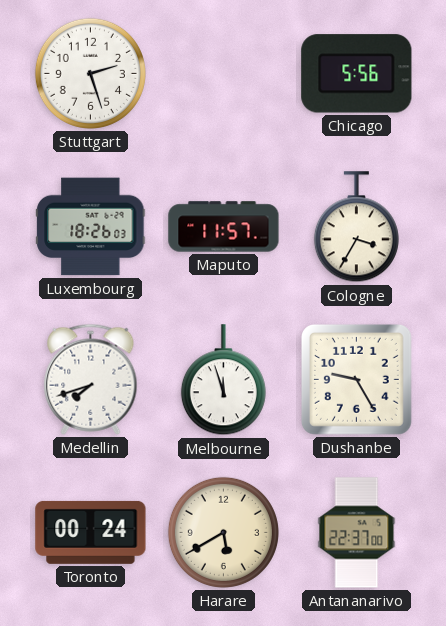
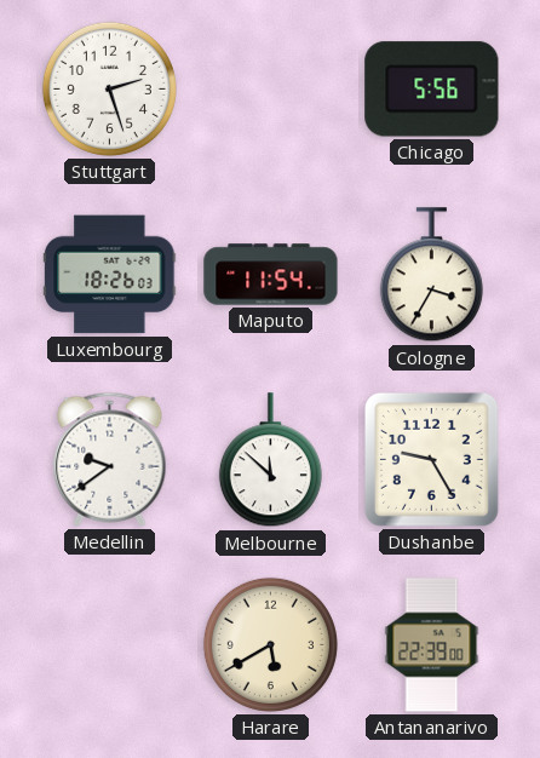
Maputo: 11:57 -> 11:54 (271, 275)
Medellin: 7:42 -> 9:39 (110, 459)
Melbourne: 11:57 -> 11:52 (270, 460)
Toronto: 00:24 -> none (91, 532)
Antananarivo: 22:37 -> 22:39 (432, 645)
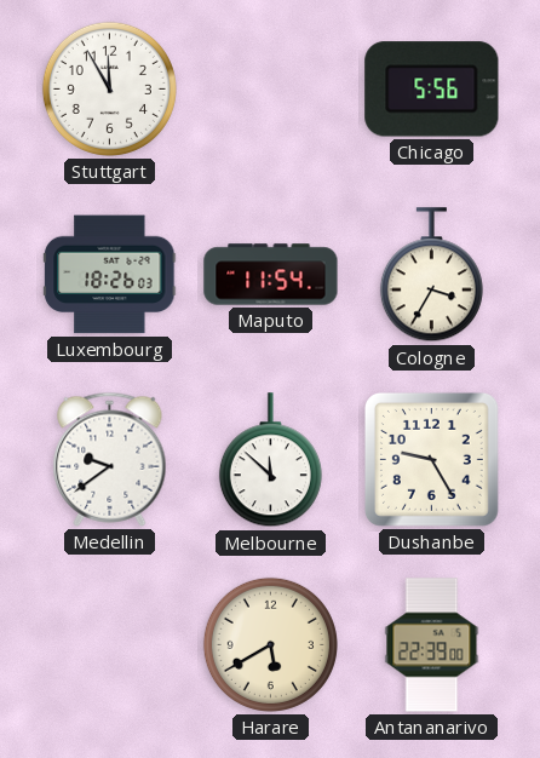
Stuttgart: 2:27 -> 11:55 (109, 88)
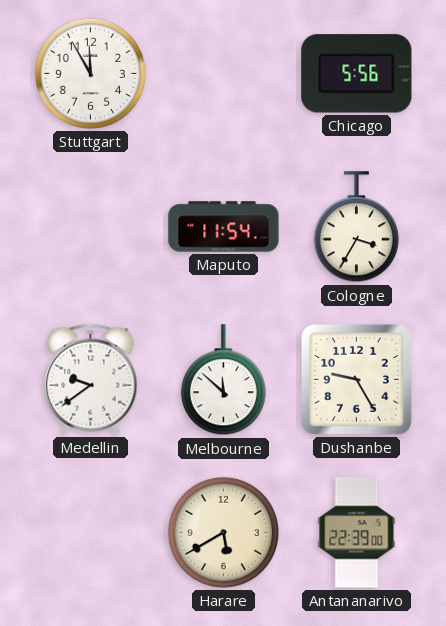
Luxembourg: 18:26 -> none (110, 275)
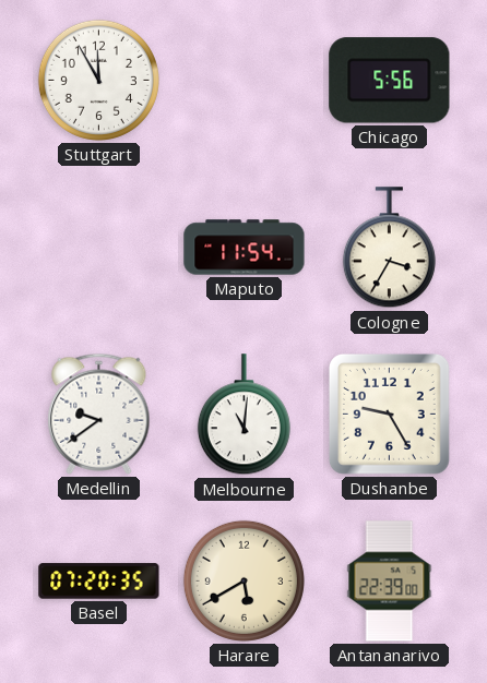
Melbourne: 11:52 -> 11:01 (243, 415)
Basel: none -> 07:20 (99, 582)
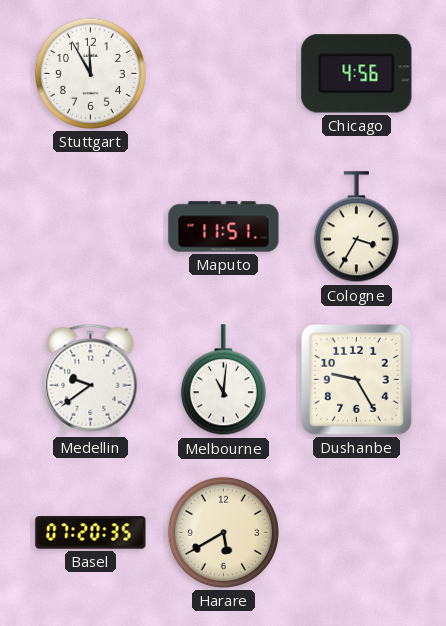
Chicago: 5:56 -> 4:56 (357, 74)
Maputo: 11:54 -> 11:51 (224, 227)
Antananarivo: 22:39 -> none (390, 582)
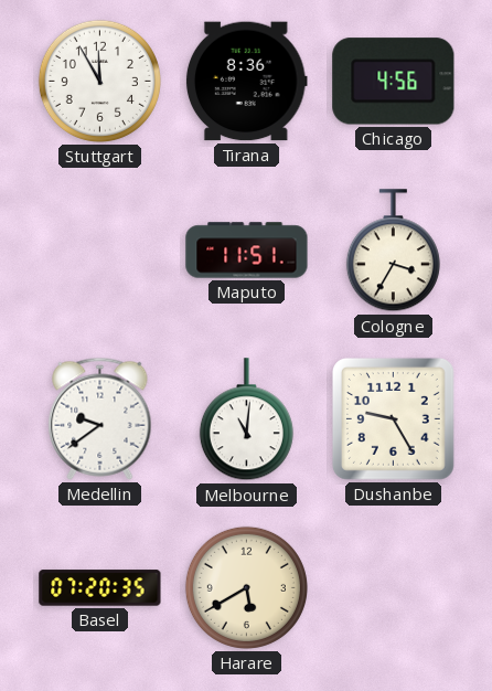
Tirana: none -> 8:36 (246, 82)
